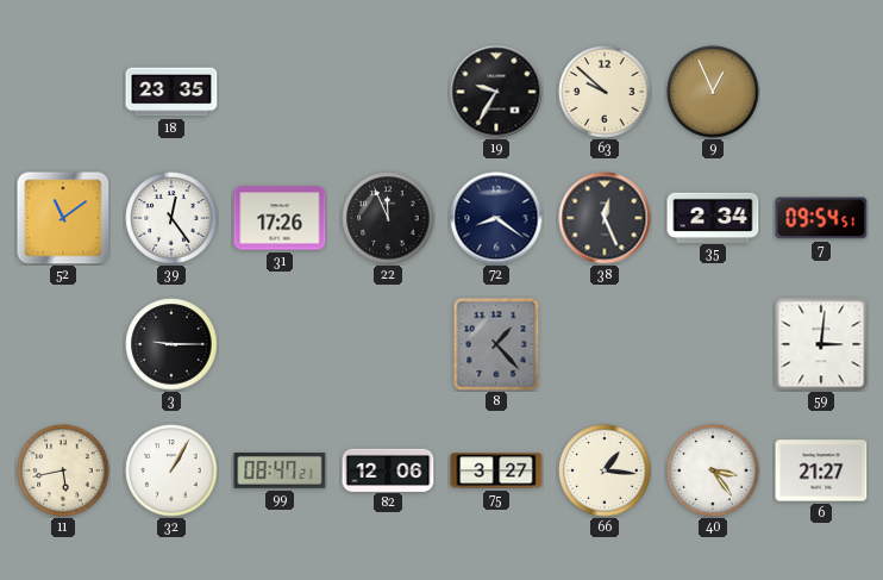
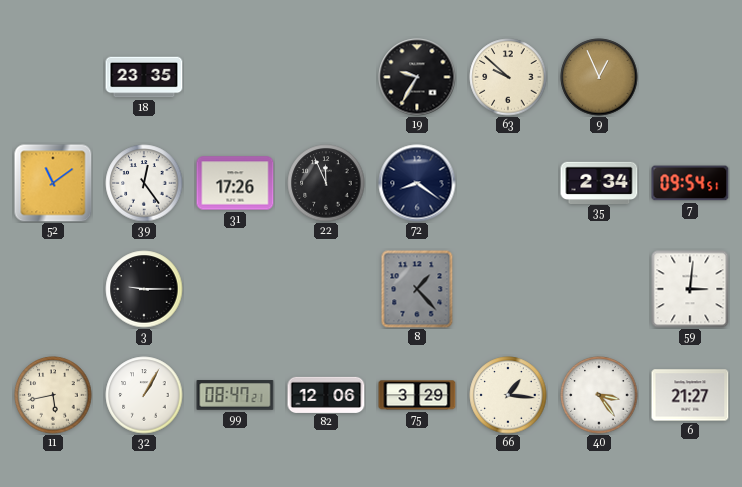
38: 12:26 -> none (605, 218)
75: 3:27 -> 3:29 (417, 395)
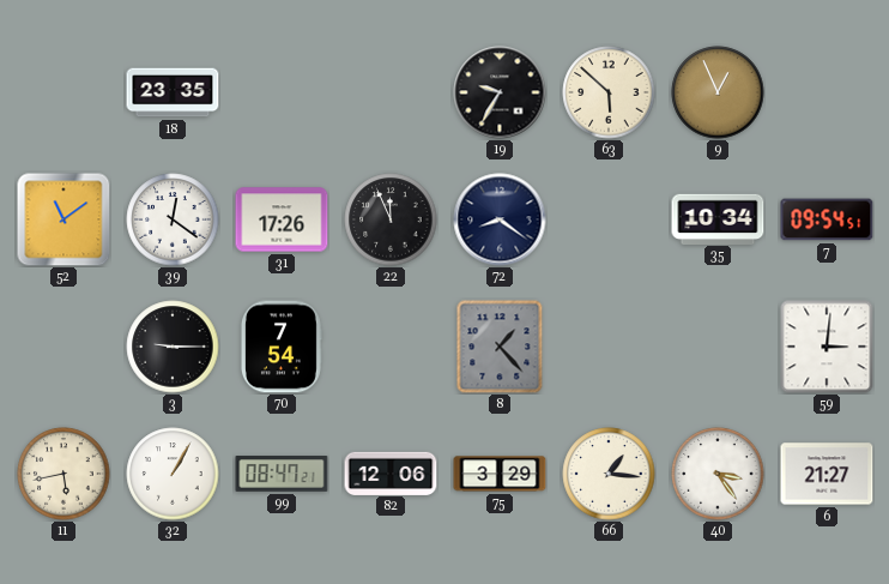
63: 9:52 -> 5:52 (609, 92)
39: 12:24 -> 12:21 (173, 219)
35: 2:34 -> 10:34 (718, 218)
70: none -> 7:54 (280, 347)
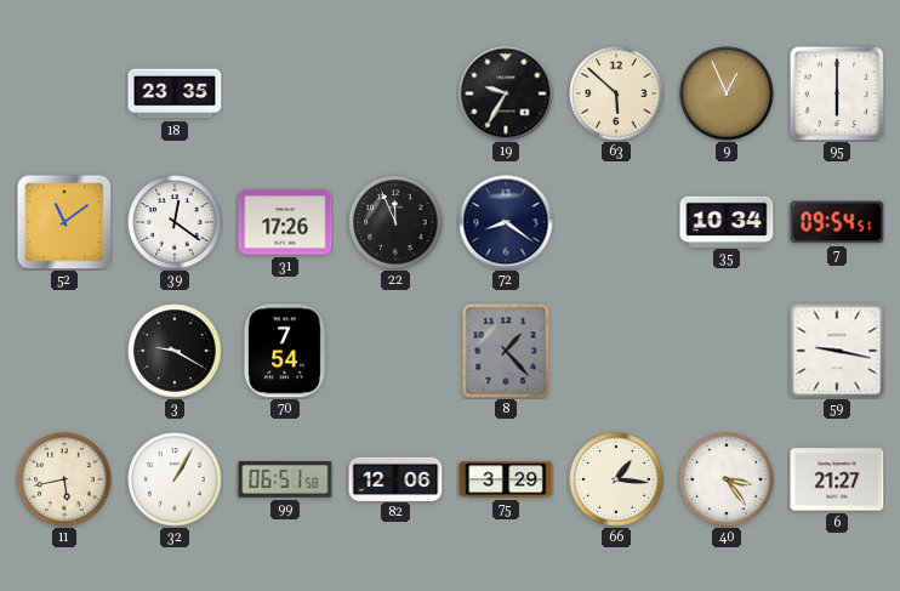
95: none -> 6:00 (837, 93)
3: 9:15 -> 9:20 (175, 351)
59: 3:01 -> 9:17 (837, 351)
99: 08:47 -> 06:51 (285, 479)
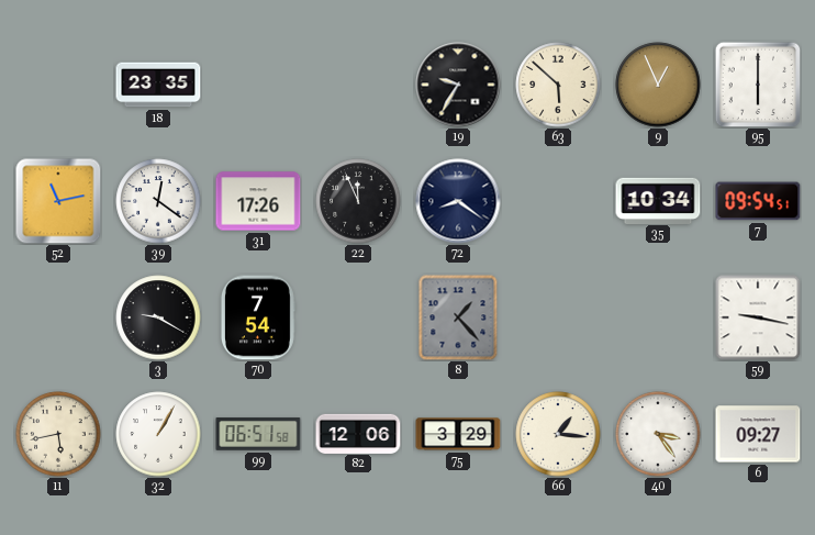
52: 11:09 -> 11:13 (58, 201)
6: 21:27 -> 09:27 (758, 434)
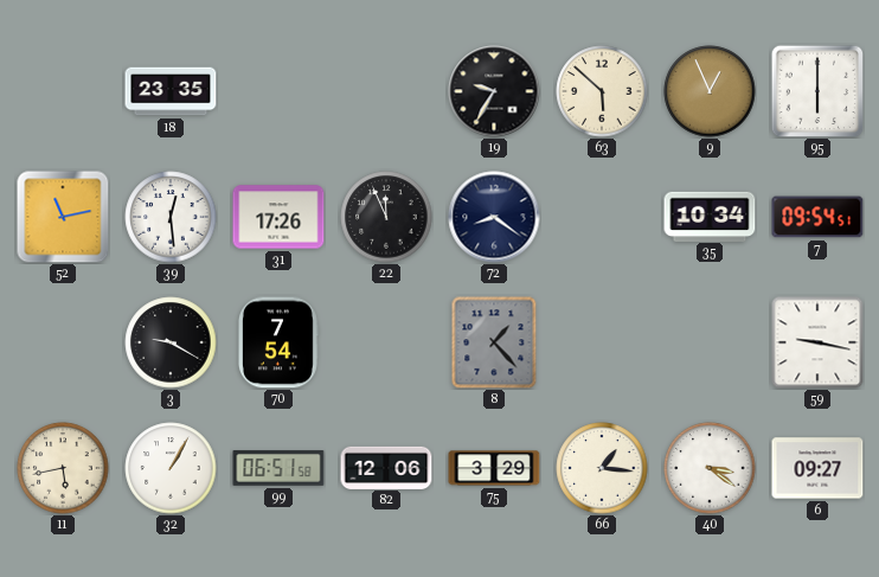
39: 12:21 -> 12:29 (171, 217)
40: 3:24 -> 3:21 (710, 468)
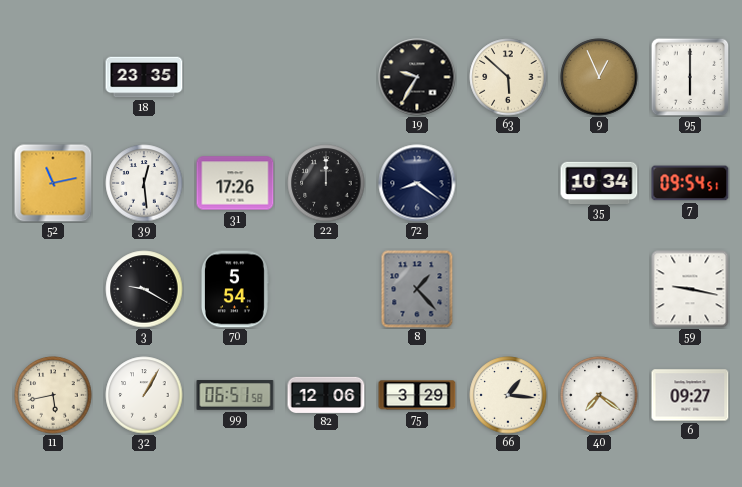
22: 11:56 -> 12:00 (326, 183)
70: 7:54 -> 5:54 (234, 289)
40: 3:21 -> 7:21 (599, 395)
